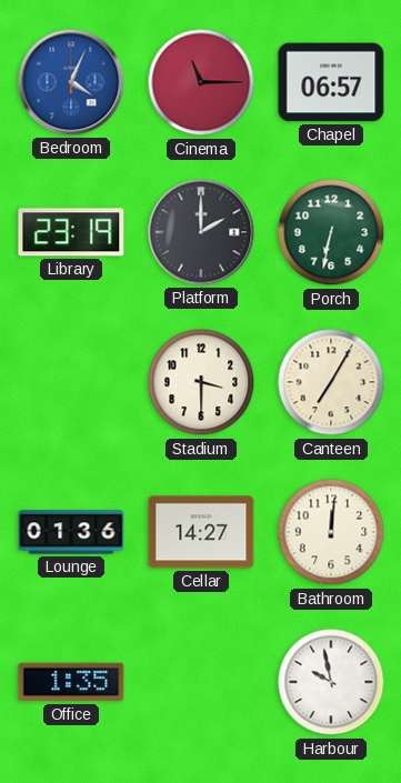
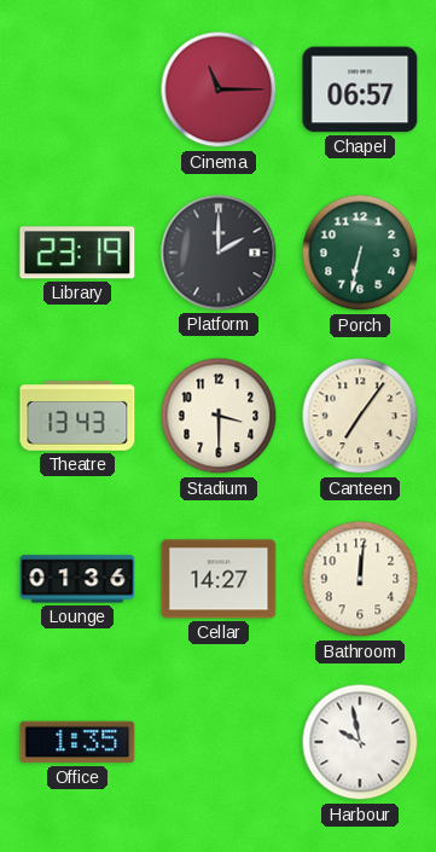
Bedroom: 4:04 -> none (71, 82)
Theatre: none -> 13:43 (77, 417)
Canteen: 7:05 -> 7:06 (360, 416)
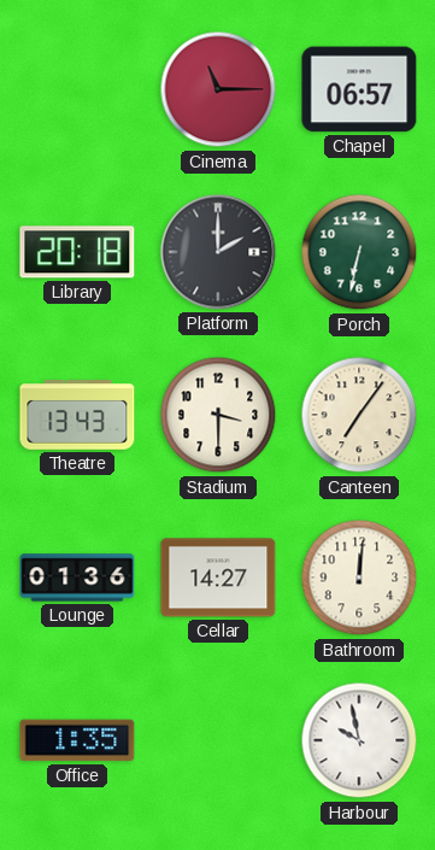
Library: 23:19 -> 20:18 (77, 252)
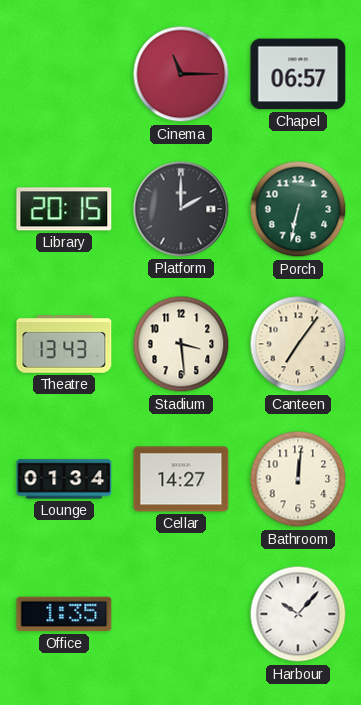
Library: 20:18 -> 20:15 (64, 209)
Stadium: 3:30 -> 3:29 (181, 344)
Lounge: 01:36 -> 01:34 (64, 479)
Harbour: 9:58 -> 10:07 (298, 614)
